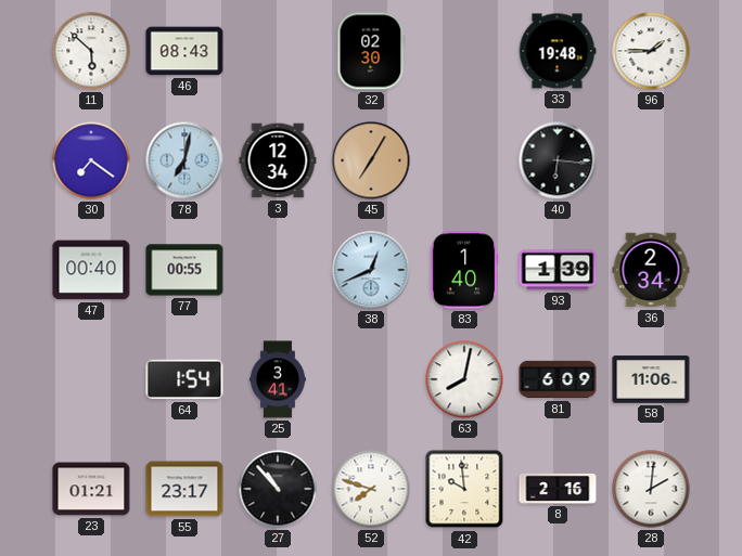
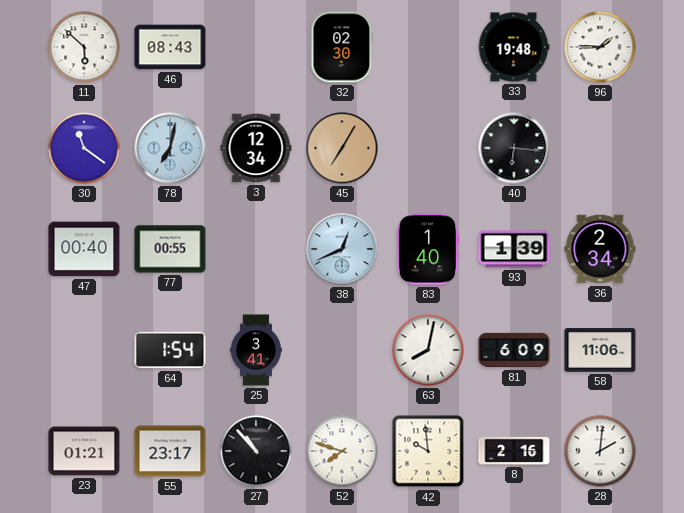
30: 7:21 -> 11:21 (84, 148)
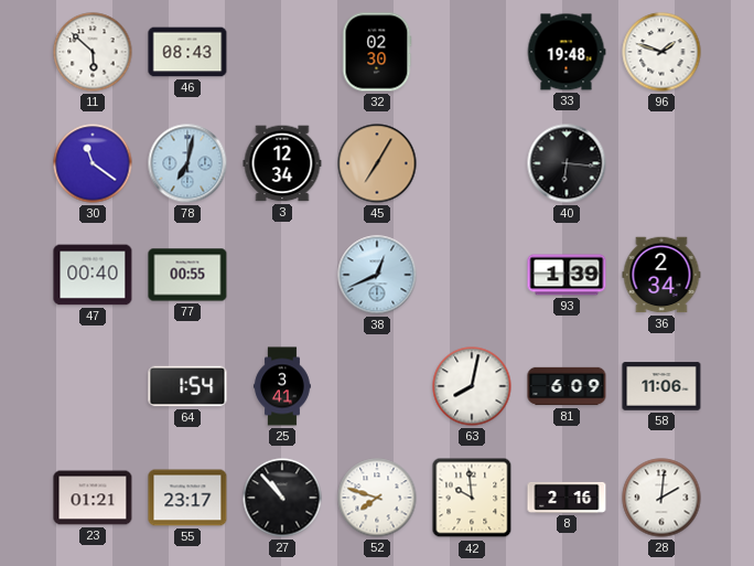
96: 1:45 -> 1:48 (661, 52)
83: 1:40 -> none (428, 249)
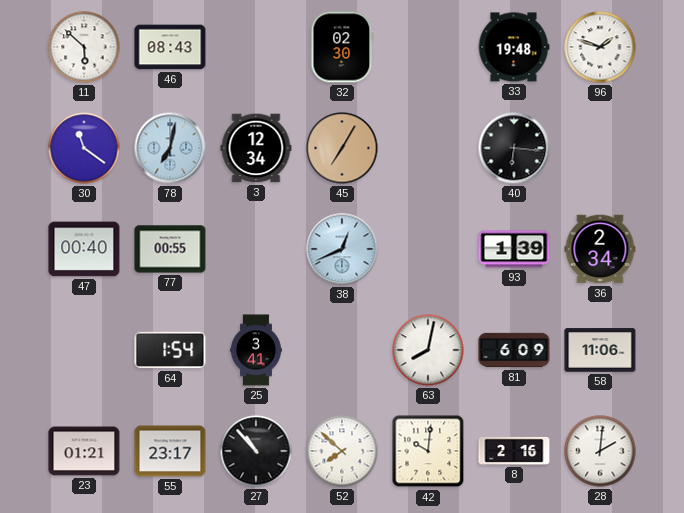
52: 7:48 -> 7:52 (342, 451)
42: 9:59 -> 10:01 (428, 451)
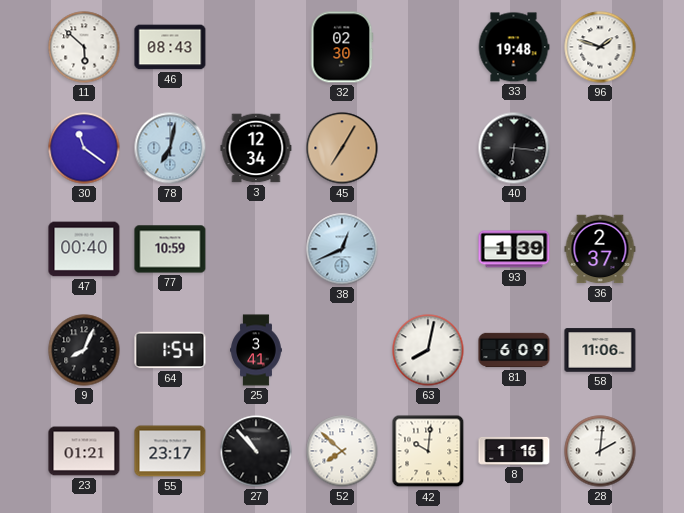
77: 00:55 -> 10:59 (170, 249)
36: 2:34 -> 2:37 (600, 249)
9: none -> 8:04 (84, 350)
8: 2:16 -> 1:16 (514, 451)
